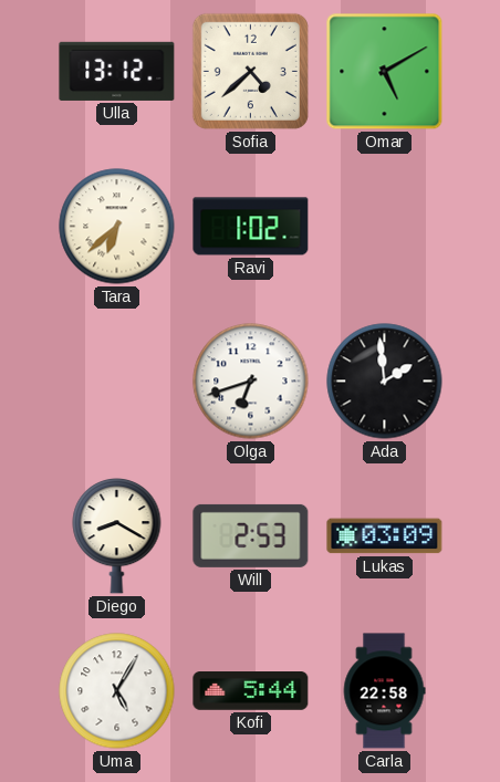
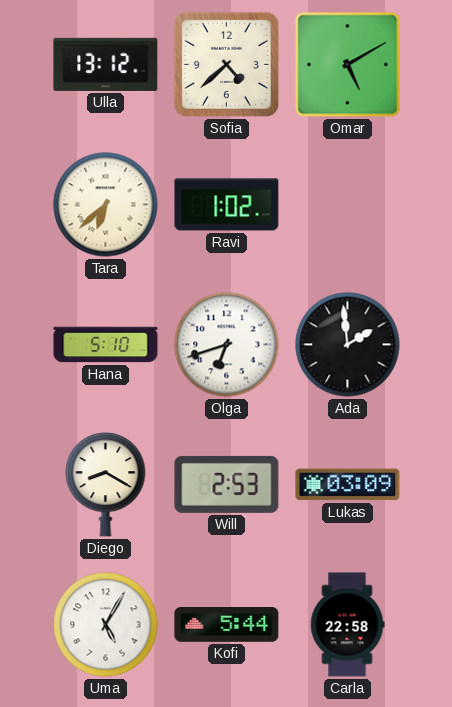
Hana: none -> 5:10 (106, 345)
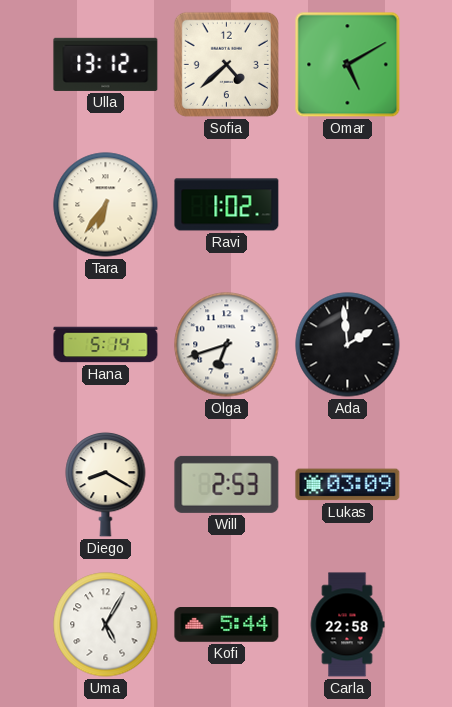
Tara: 6:38 -> 6:36 (106, 205)
Hana: 5:10 -> 5:14 (106, 345)
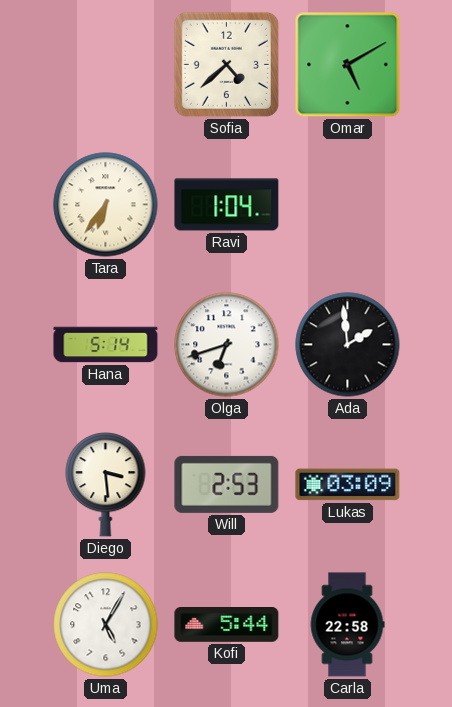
Ulla: 13:12 -> none (106, 64)
Ravi: 1:02 -> 1:04 (227, 205)
Diego: 8:20 -> 3:29 (106, 484)
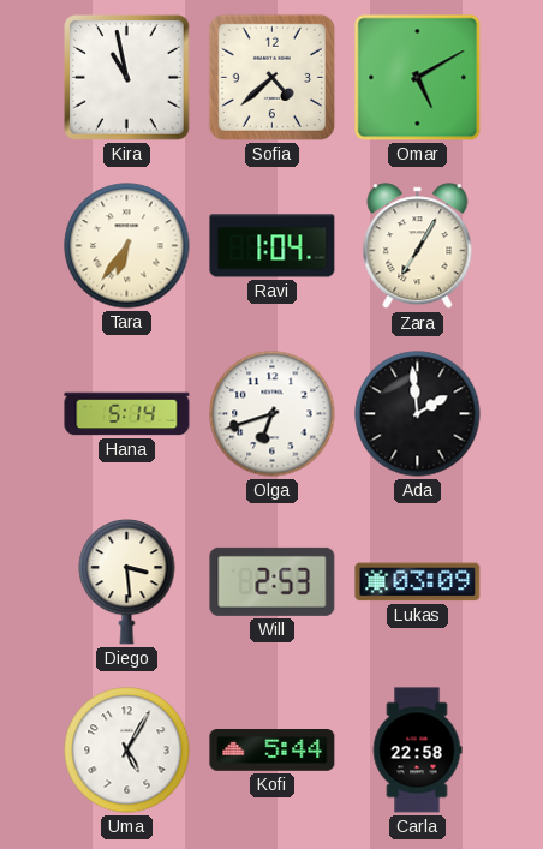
Kira: none -> 10:58 (127, 78)
Zara: none -> 7:05 (418, 246)
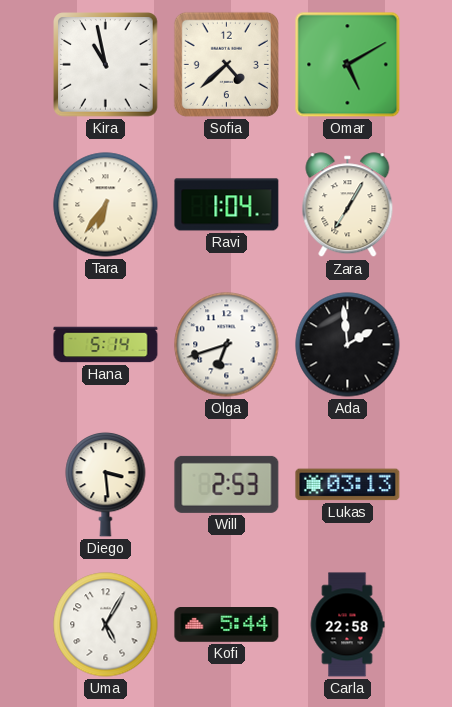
Lukas: 03:09 -> 03:13 (348, 485)
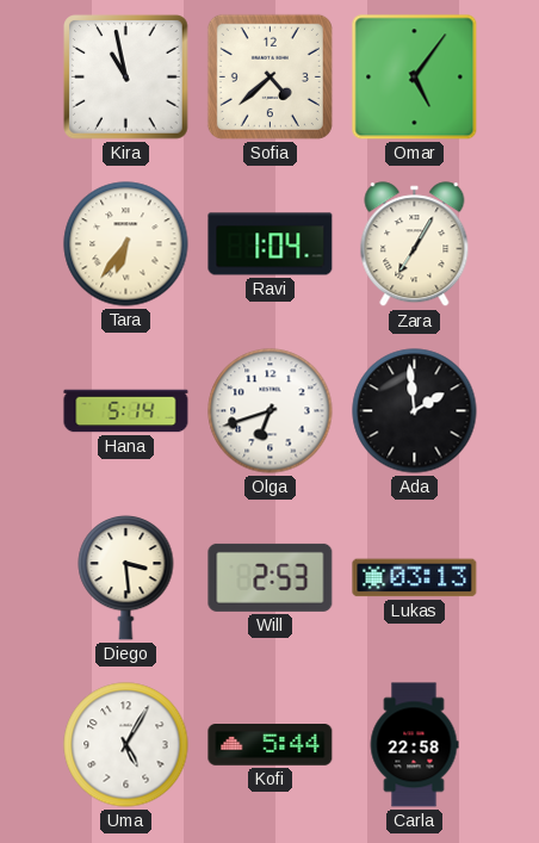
Omar: 5:10 -> 5:06 (415, 78)
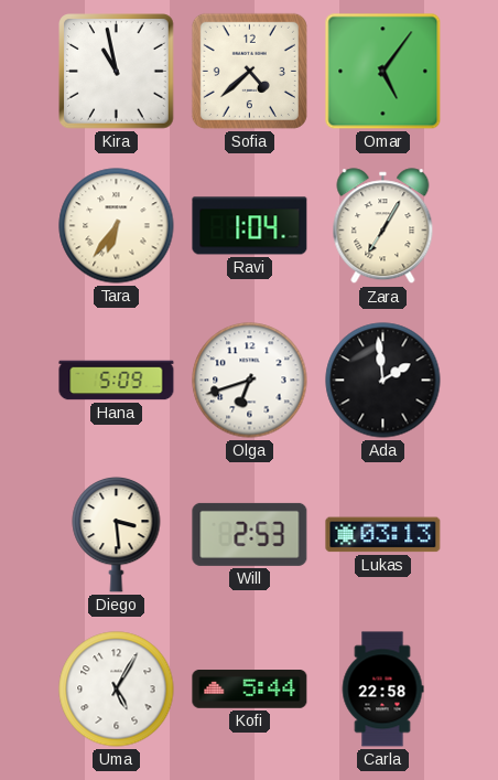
Hana: 5:14 -> 5:09 (117, 381)
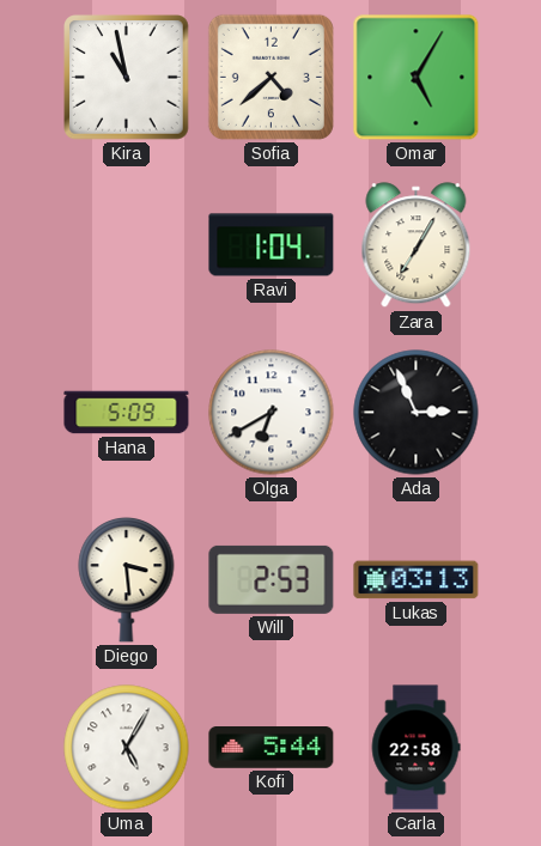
Omar: 5:06 -> 5:05 (417, 78)
Tara: 6:36 -> none (117, 226)
Olga: 6:42 -> 6:40 (272, 413)
Ada: 1:59 -> 2:56 (417, 413)
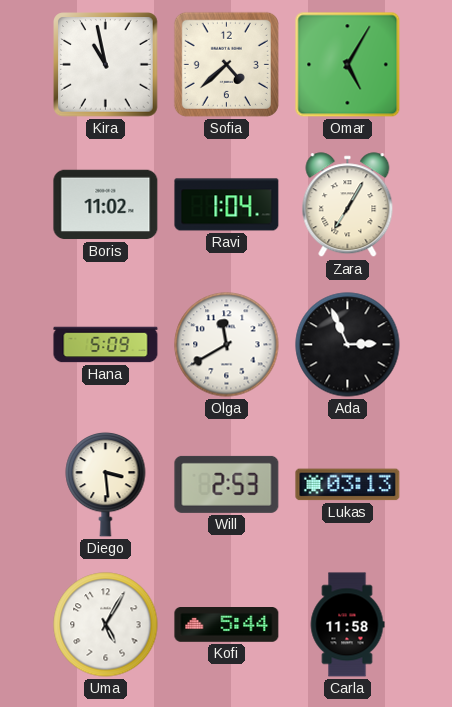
Boris: none -> 11:02 (106, 205)
Olga: 6:40 -> 11:40 (227, 345)
Carla: 22:58 -> 11:58 (347, 625)
